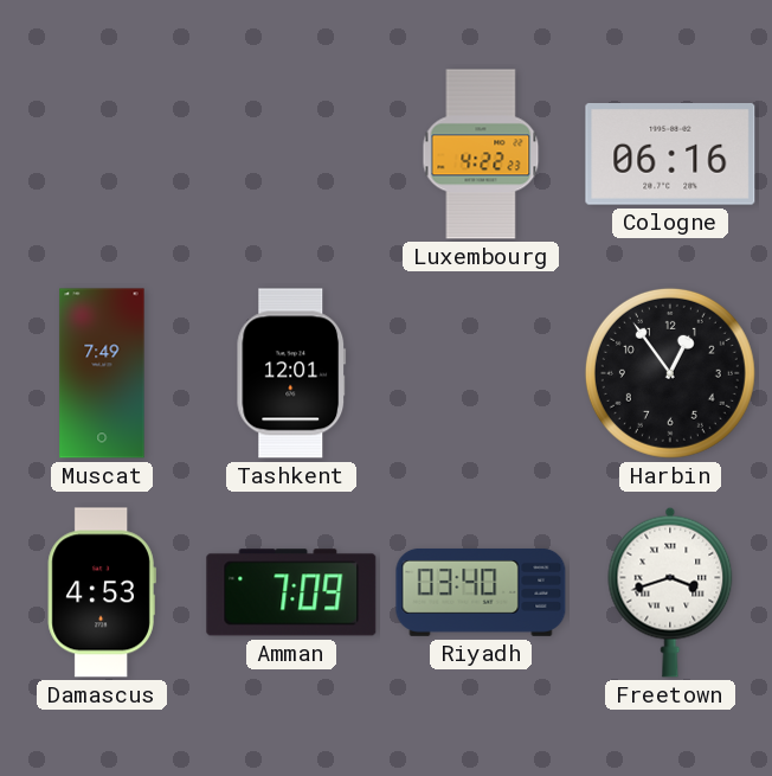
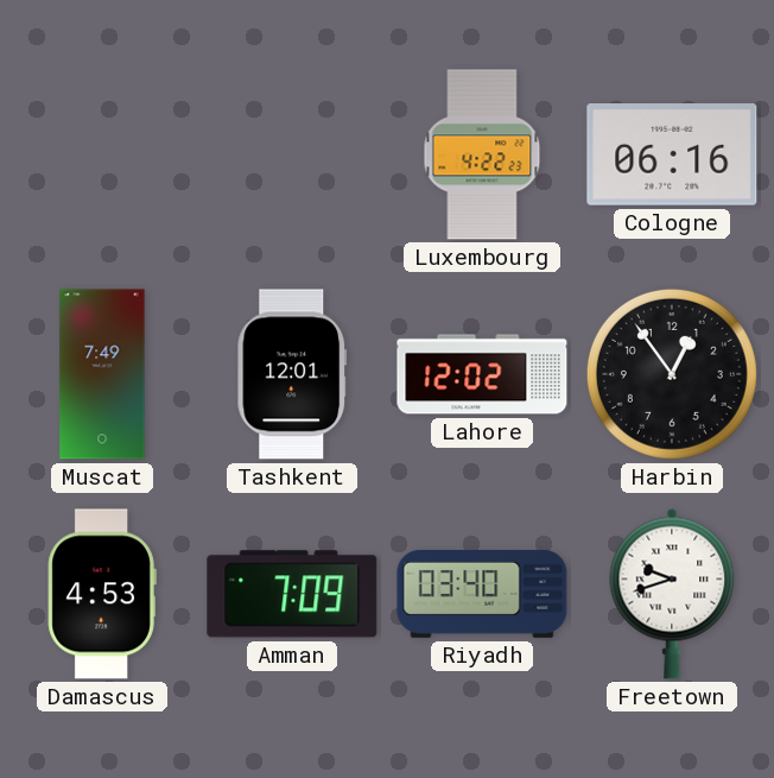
Lahore: none -> 12:02 (482, 374)
Freetown: 3:42 -> 9:42 (672, 594)
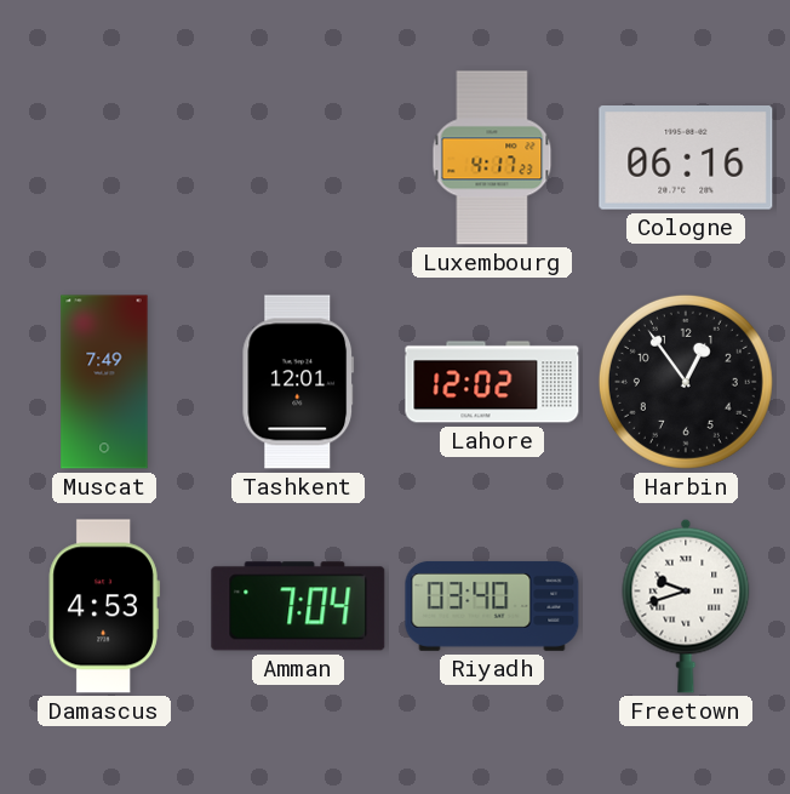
Luxembourg: 4:22 -> 4:17 (492, 158)
Amman: 7:09 -> 7:04 (298, 606)
